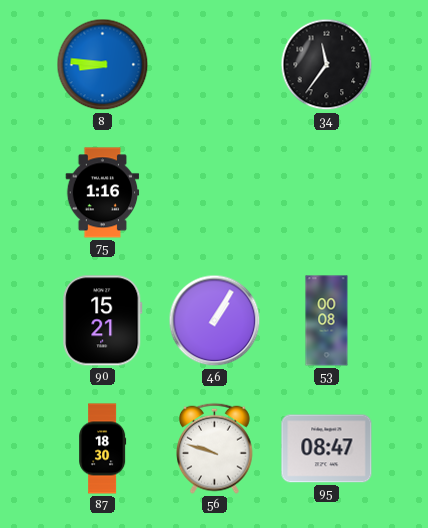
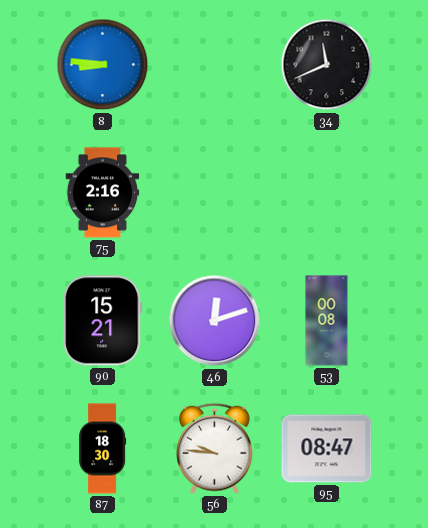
34: 11:36 -> 11:41 (327, 65)
75: 1:16 -> 2:16 (103, 193)
46: 1:05 -> 12:12 (215, 321)
56: 9:48 -> 9:46 (215, 448)
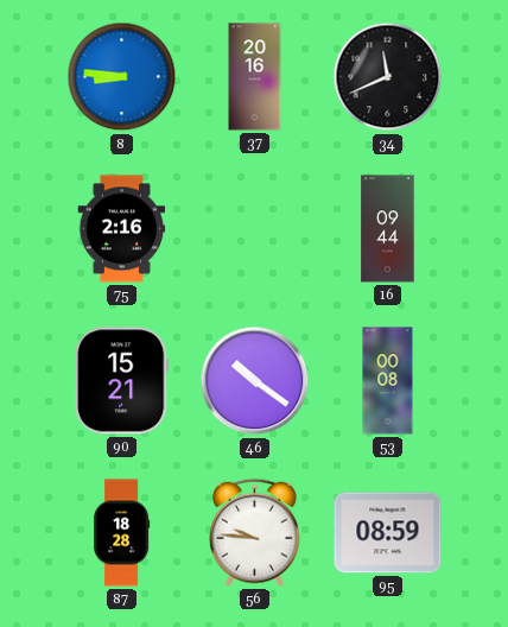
37: none -> 20:16 (255, 77)
16: none -> 09:44 (388, 229)
46: 12:12 -> 10:21 (255, 381)
87: 18:30 -> 18:28 (122, 533)
95: 08:47 -> 08:59 (388, 533)
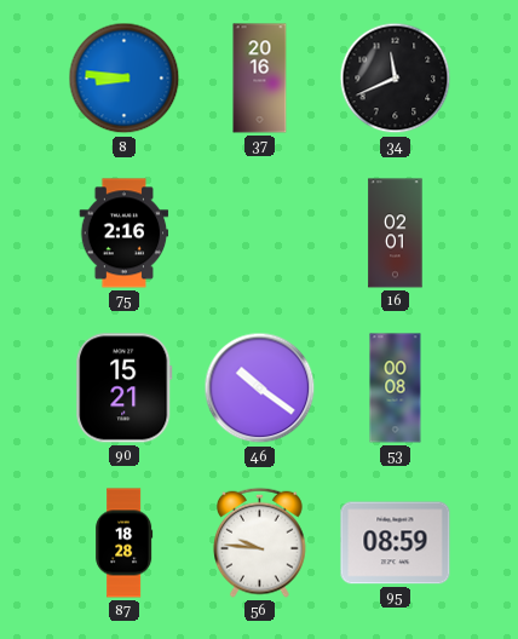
16: 09:44 -> 02:01 (396, 234)
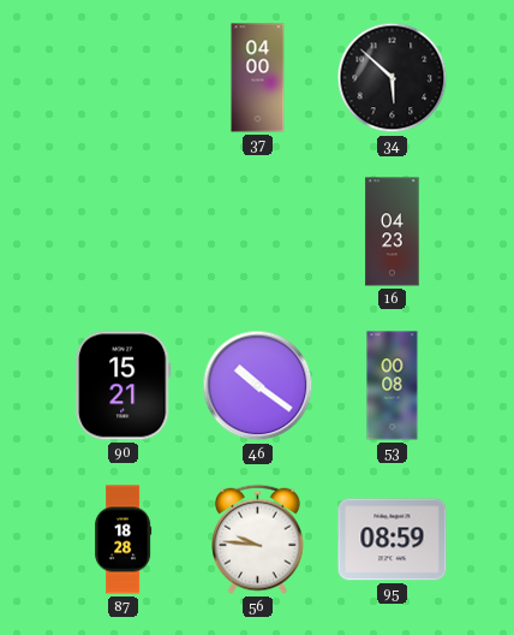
8: 8:46 -> none (125, 79)
37: 20:16 -> 04:00 (258, 78)
34: 11:41 -> 5:52 (393, 78)
75: 2:16 -> none (125, 234)
16: 02:01 -> 04:23 (393, 232)
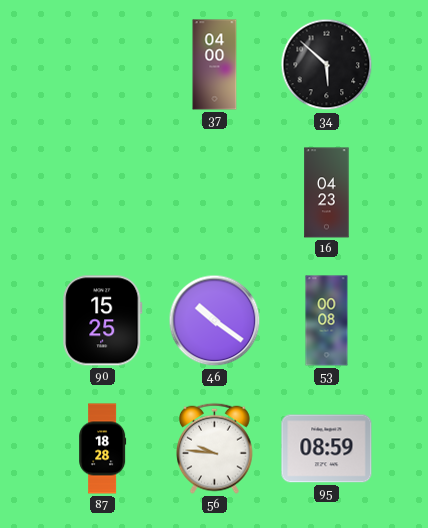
90: 15:21 -> 15:25 (103, 321)
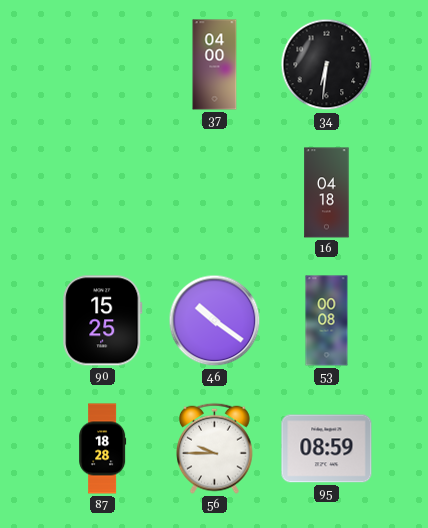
34: 5:52 -> 6:31 (327, 65)
16: 04:23 -> 04:18 (327, 193)
56: 9:46 -> 9:45 (215, 448)
